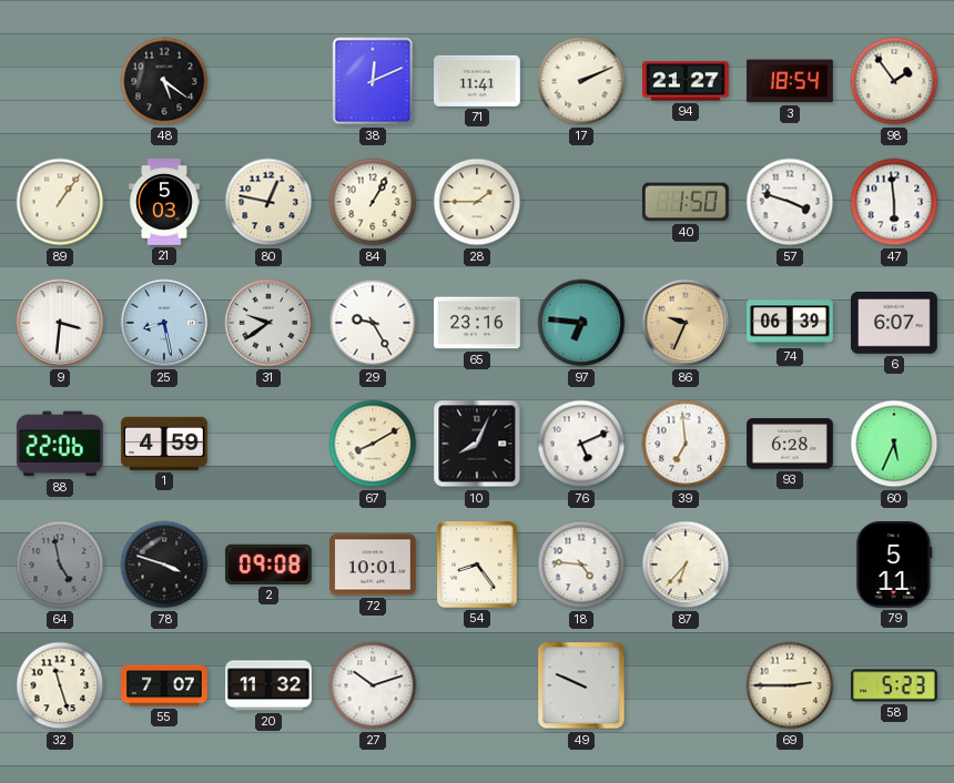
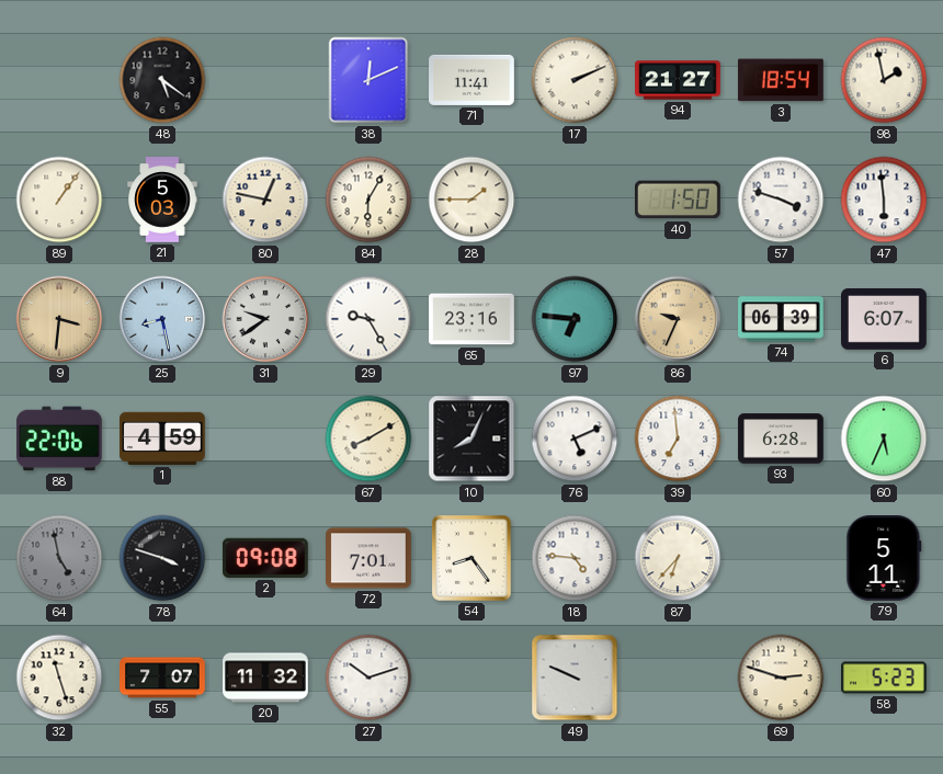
98: 1:54 -> 1:58 (884, 80)
84: 1:05 -> 6:05 (368, 200)
9 dial: white -> champagne (59, 319)
72: 10:01 -> 7:01 (368, 558)
69: 2:45 -> 2:48 (781, 678)
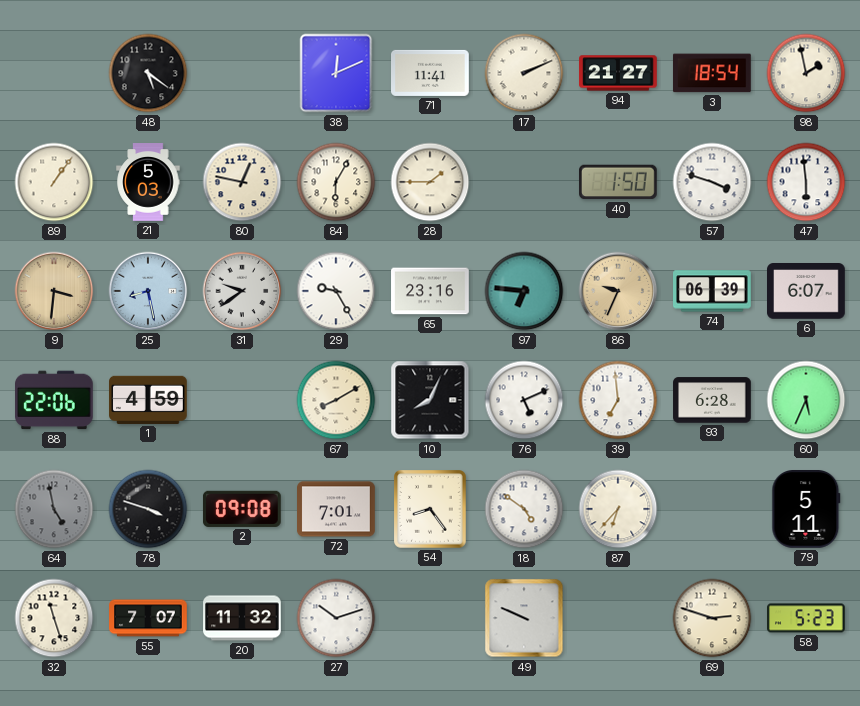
18: 4:46 -> 4:51 (524, 509)
